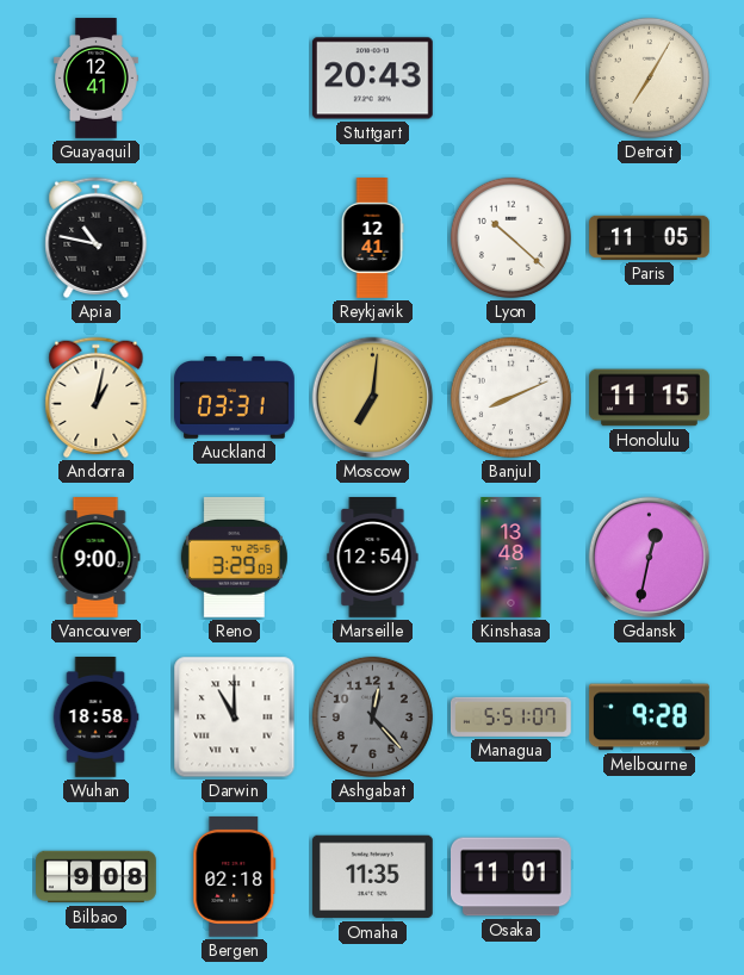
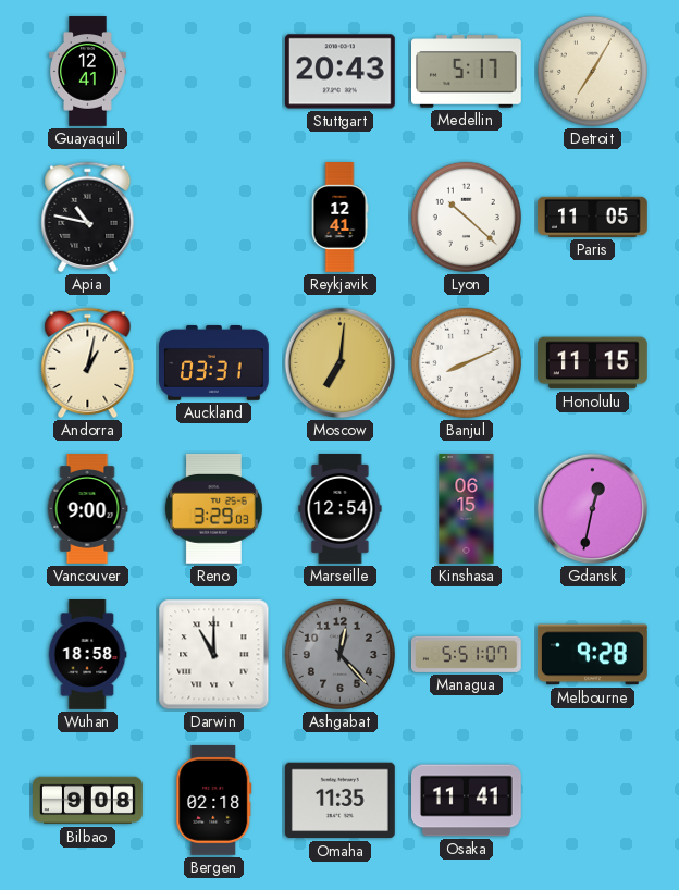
Medellin: none -> 5:17 (467, 72)
Kinshasa: 13:48 -> 06:15 (467, 509)
Osaka: 11:01 -> 11:41 (467, 801)
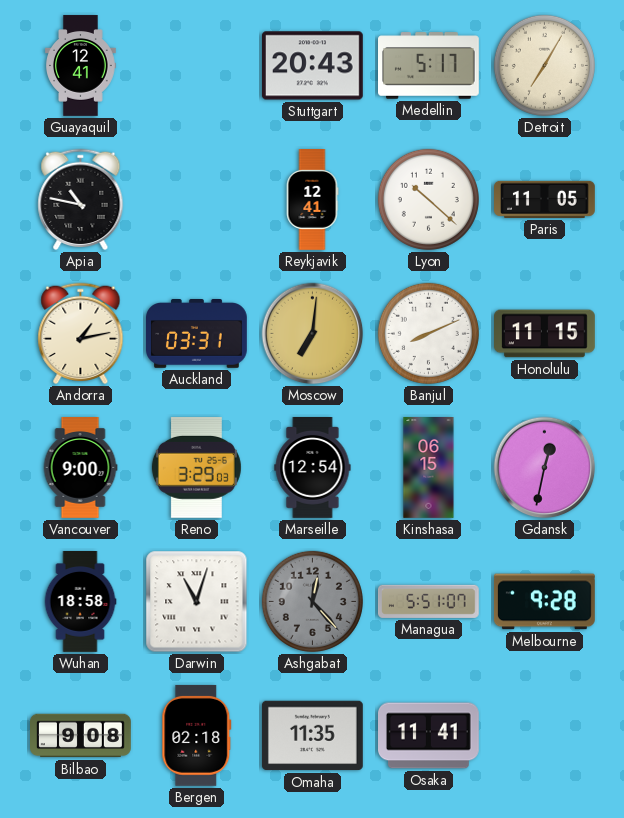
Andorra: 1:02 -> 1:13 (81, 334)
Darwin: 11:00 -> 11:03 (197, 602)
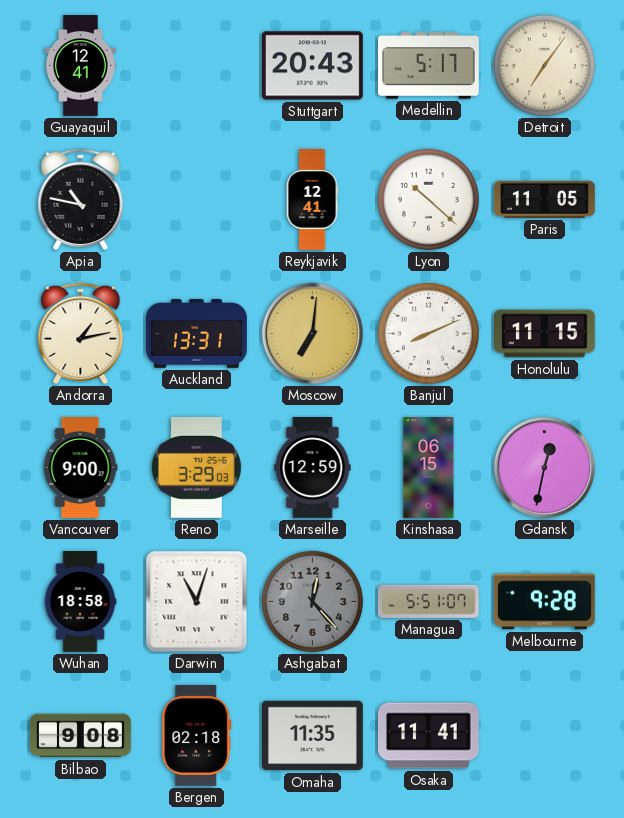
Detroit: 7:05 -> 7:06 (544, 65)
Auckland: 03:31 -> 13:31 (197, 334)
Marseille: 12:54 -> 12:59 (313, 468)
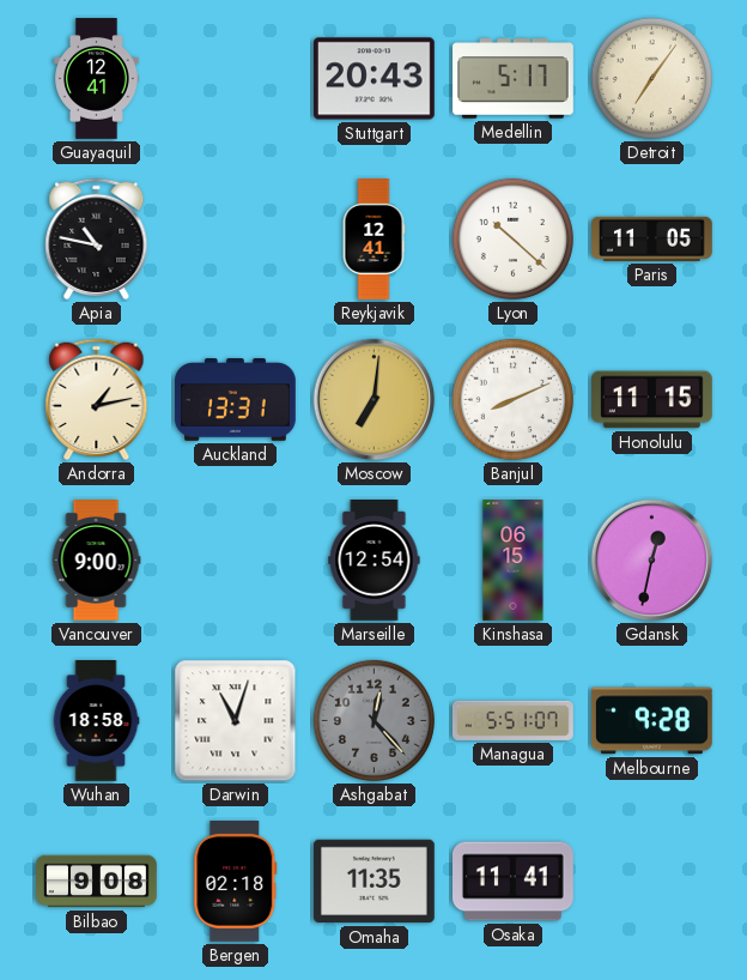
Reno: 3:29 -> none (196, 467)
Marseille: 12:59 -> 12:54 (375, 561)
